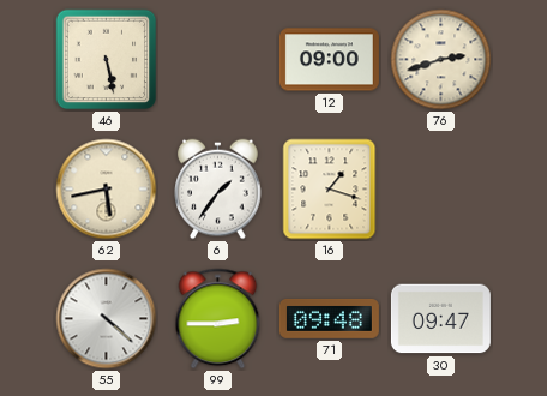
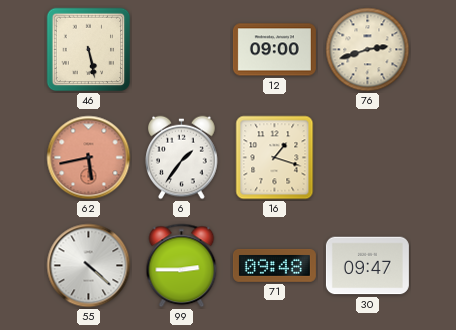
62 dial: cream -> salmon (89, 158)
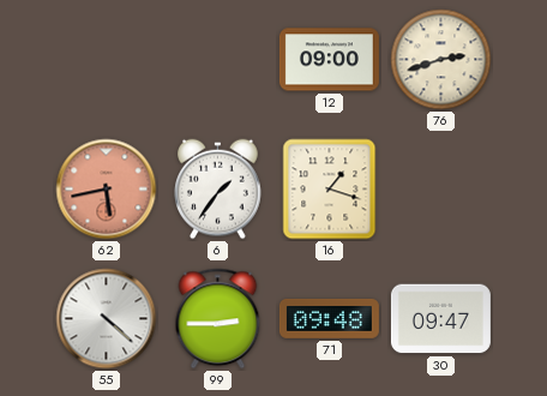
46: 5:28 -> none (89, 50)
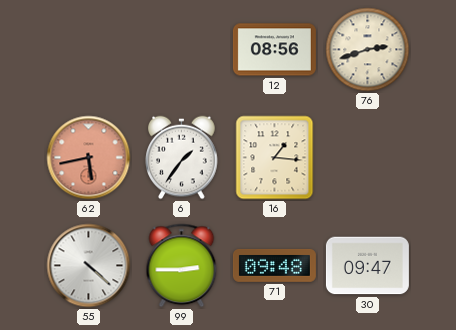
12: 09:00 -> 08:56 (274, 50)
16: 1:18 -> 1:16 (275, 158)
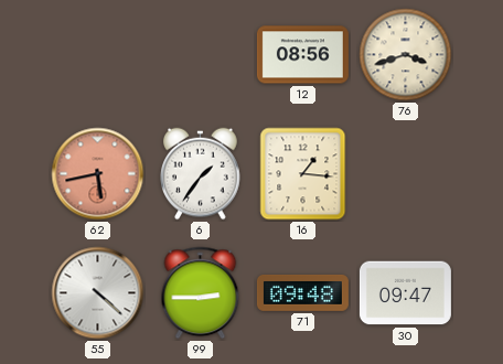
76: 2:42 -> 3:42 (406, 55)
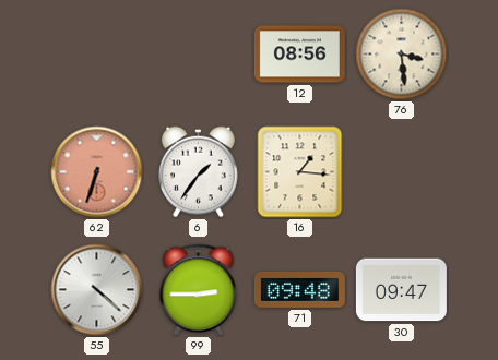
76: 3:42 -> 3:29 (402, 55)
62: 5:43 -> 6:33 (97, 172)
